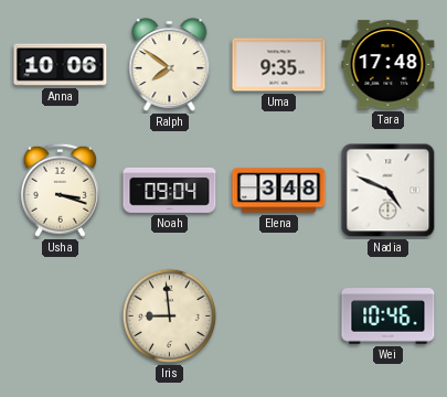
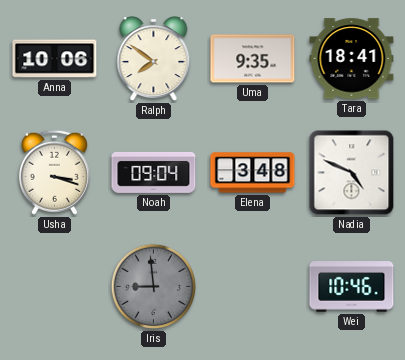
Tara: 17:48 -> 18:41 (352, 59)
Iris dial: cream -> grey (154, 287)
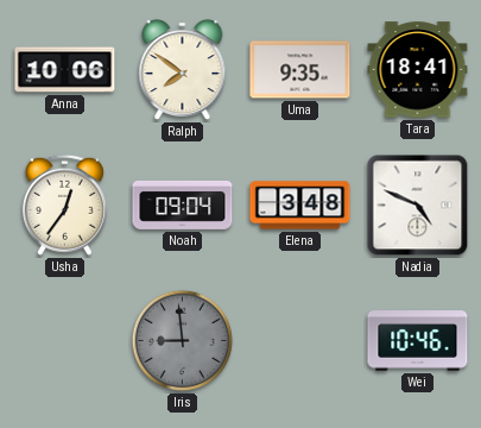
Usha: 3:18 -> 12:36 (64, 204)
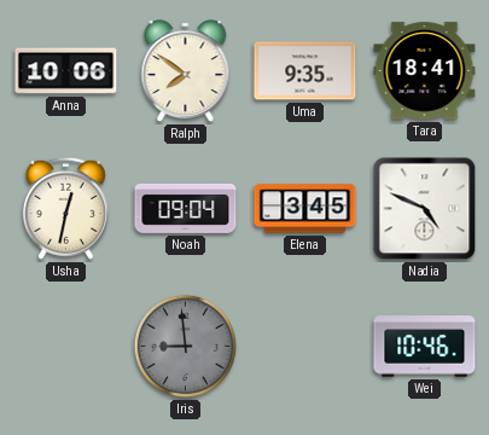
Usha: 12:36 -> 12:32 (65, 208)
Elena: 3:48 -> 3:45 (305, 209)
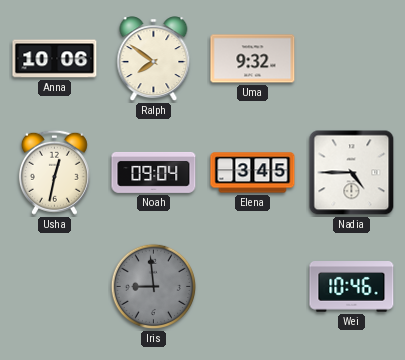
Uma: 9:35 -> 9:32 (253, 59)
Tara: 18:41 -> none (425, 71)
Nadia: 4:49 -> 4:45 (352, 173)
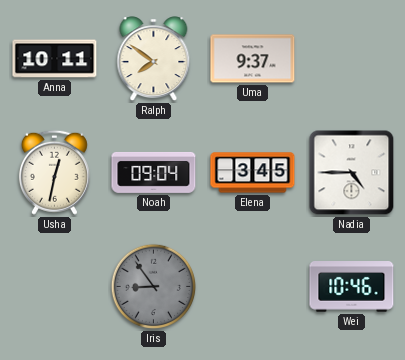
Anna: 10:06 -> 10:11 (55, 59)
Uma: 9:32 -> 9:37 (253, 59)
Iris: 8:59 -> 8:54 (154, 287)
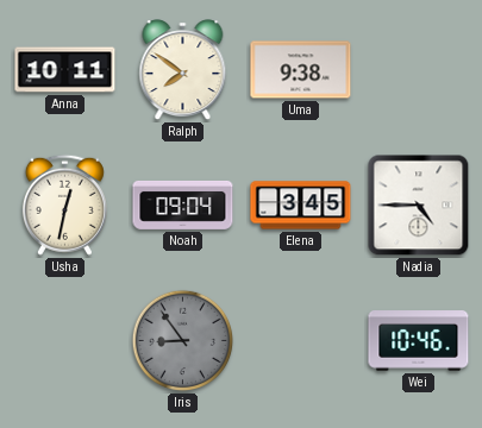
Uma: 9:37 -> 9:38 (301, 70)
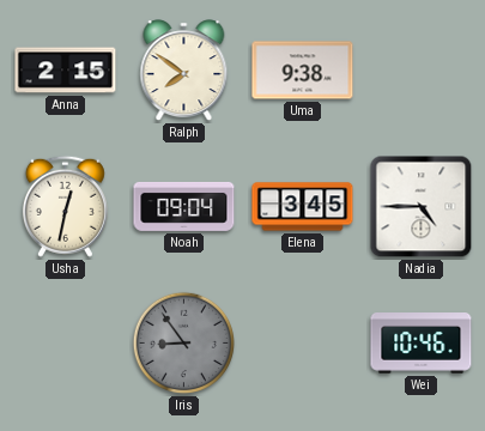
Anna: 10:11 -> 2:15 (66, 71)
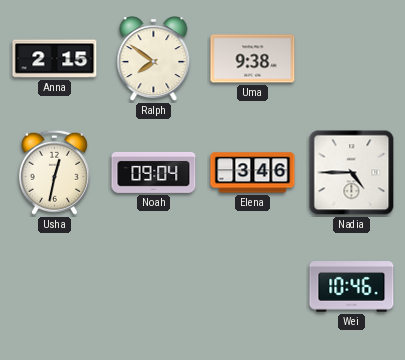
Elena: 3:45 -> 3:46 (253, 173)
Iris: 8:54 -> none (184, 344)
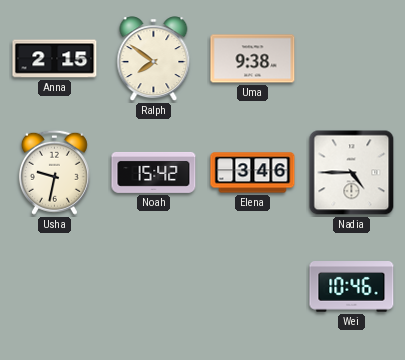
Usha: 12:32 -> 9:32 (54, 172)
Noah: 09:04 -> 15:42 (154, 173)
